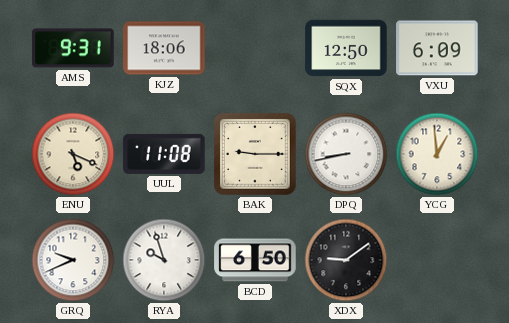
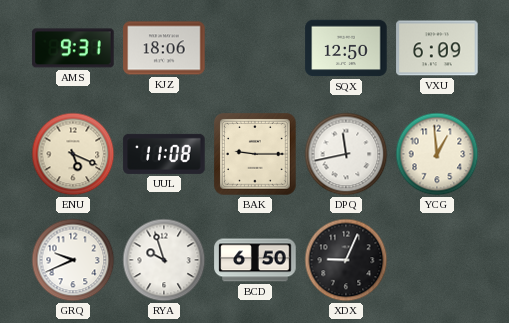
DPQ: 8:43 -> 11:43 (346, 154)
XDX: 9:09 -> 9:04 (346, 260)
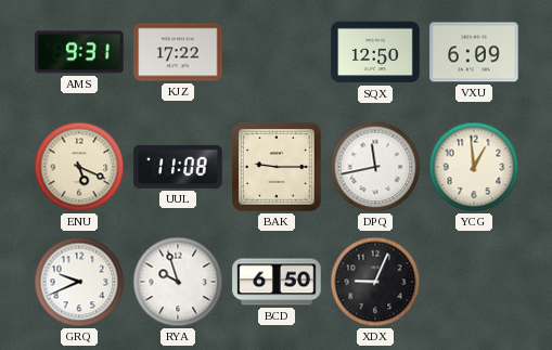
KJZ: 18:06 -> 17:22 (178, 52)
